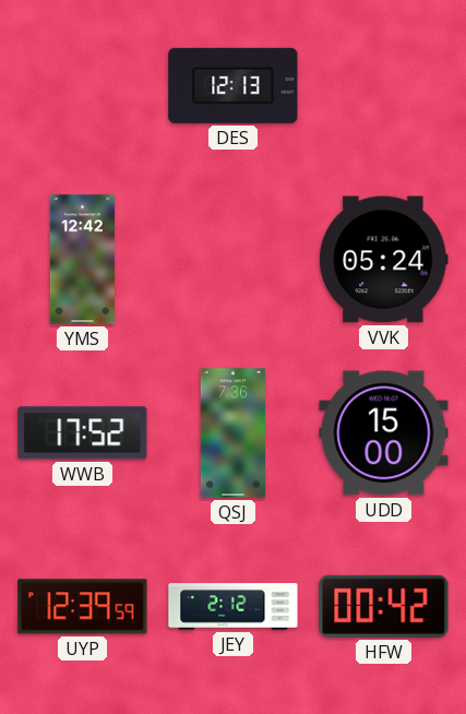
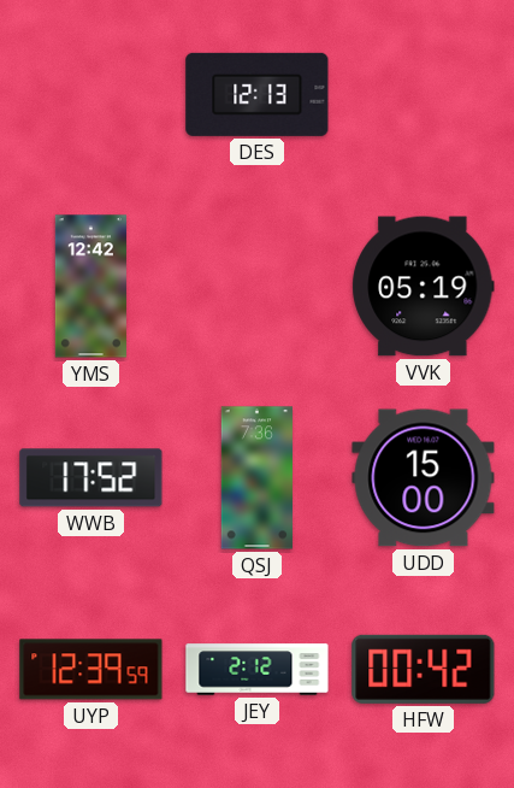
VVK: 05:24 -> 05:19 (424, 287)
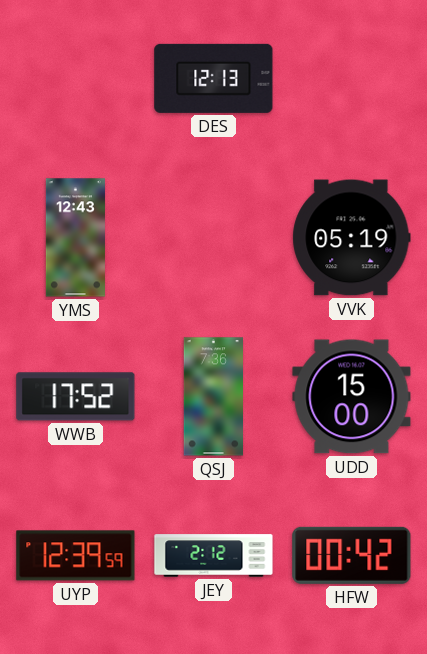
YMS: 12:42 -> 12:43 (75, 238)
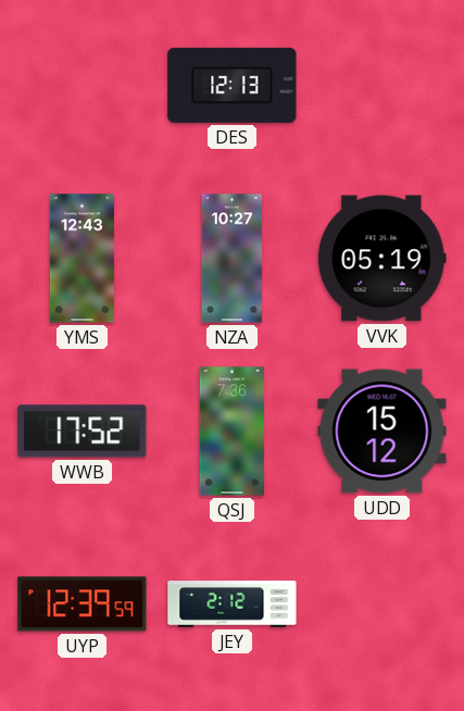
NZA: none -> 10:27 (233, 259)
UDD: 15:00 -> 15:12 (383, 432)
HFW: 00:42 -> none (352, 555)
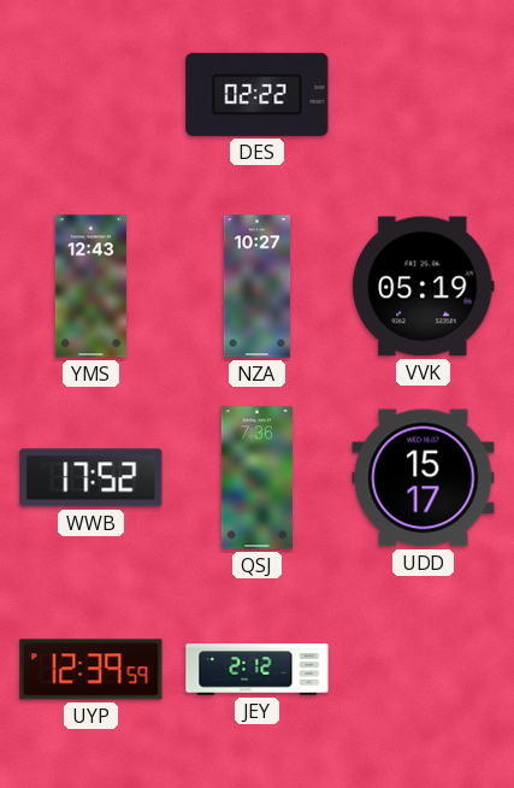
DES: 12:13 -> 02:22 (258, 94)
UDD: 15:12 -> 15:17 (424, 478)
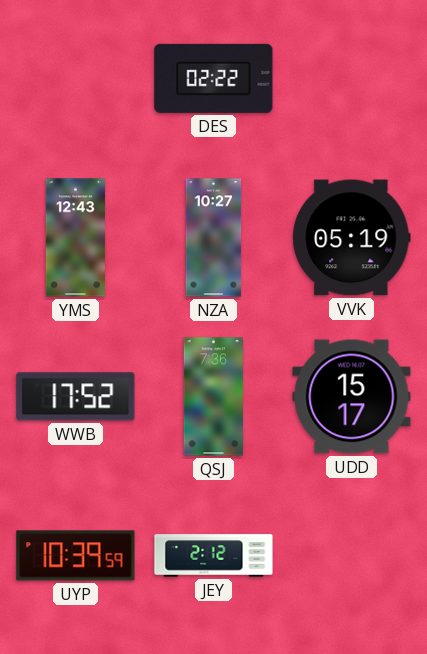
UYP: 12:39 -> 10:39 (76, 556)
